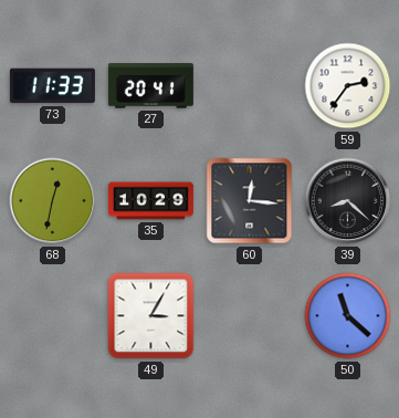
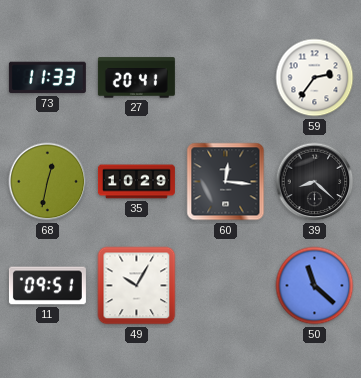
11: none -> 09:51 (47, 286)
49: 3:05 -> 10:05 (137, 286)
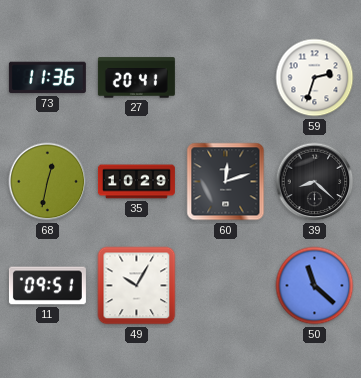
73: 11:33 -> 11:36 (47, 78)
59: 2:36 -> 2:33 (315, 78)
60: 12:16 -> 12:12 (226, 182)
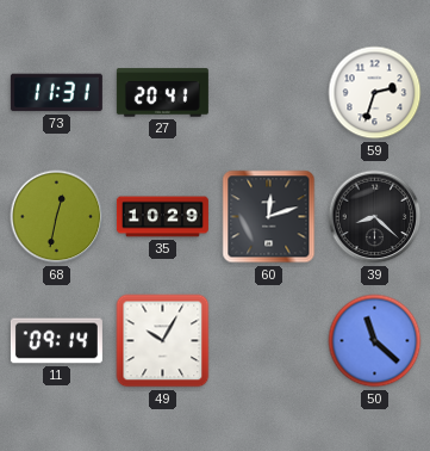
73: 11:36 -> 11:31 (56, 93)
11: 09:51 -> 09:14 (56, 341)
